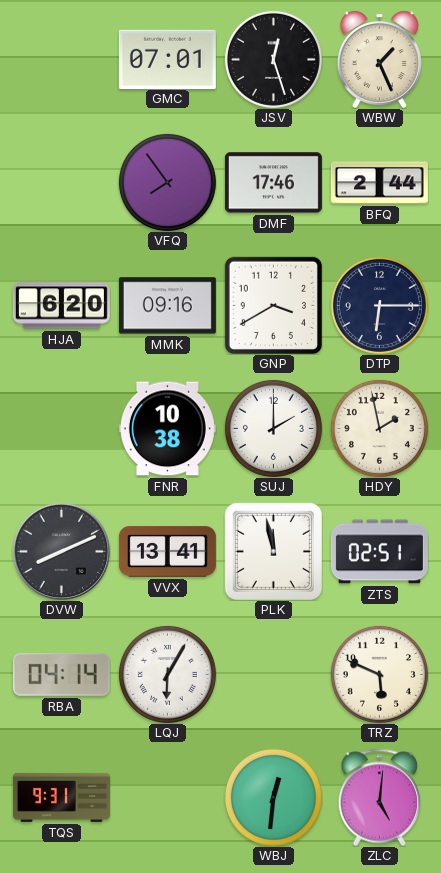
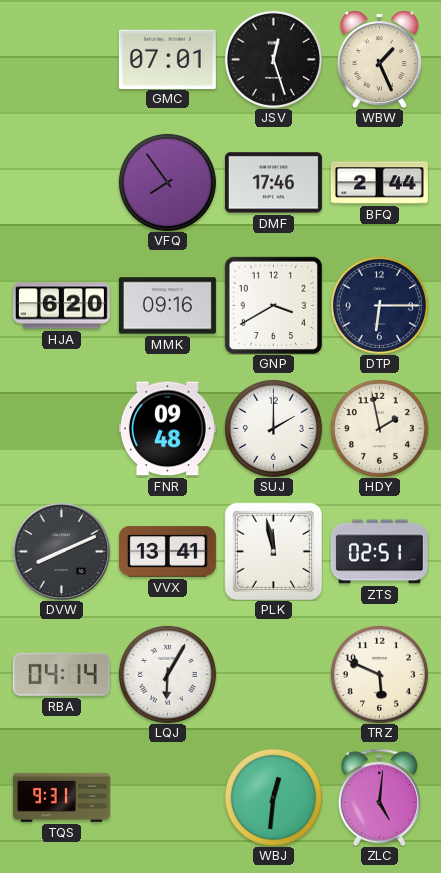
FNR: 10:38 -> 09:48 (167, 429)
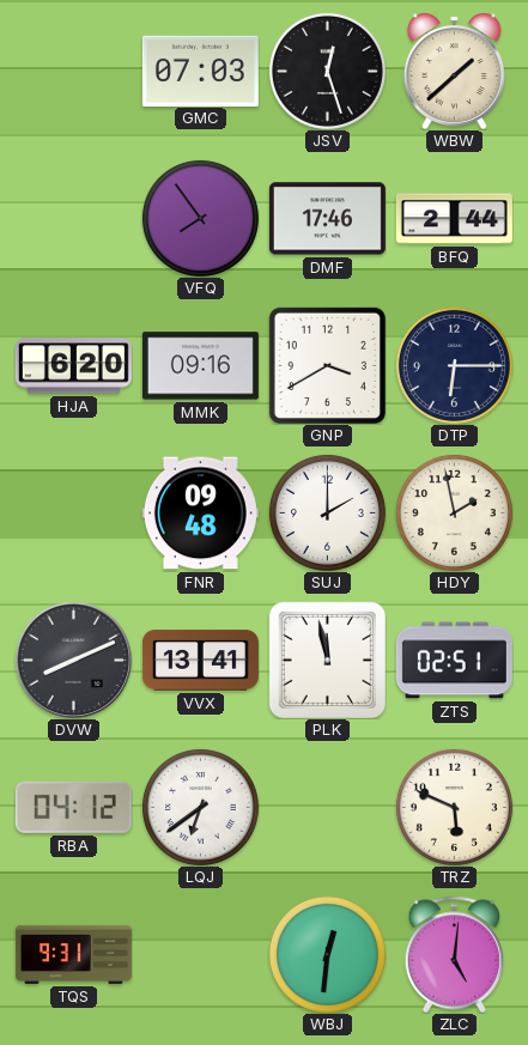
GMC: 07:01 -> 07:03 (200, 71)
WBW: 1:26 -> 1:38 (454, 71)
RBA: 04:14 -> 04:12 (73, 807)
LQJ: 6:05 -> 6:39 (200, 807)
